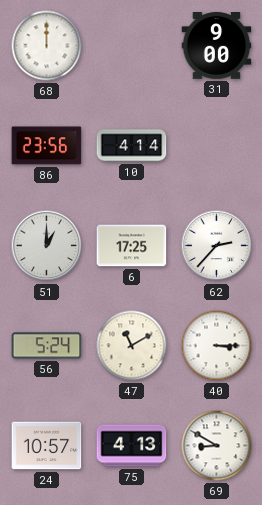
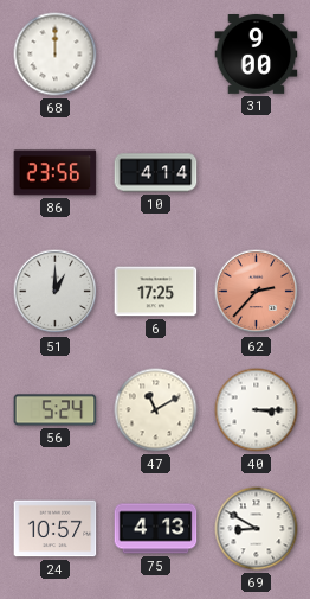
62 dial: white -> salmon (257, 292)
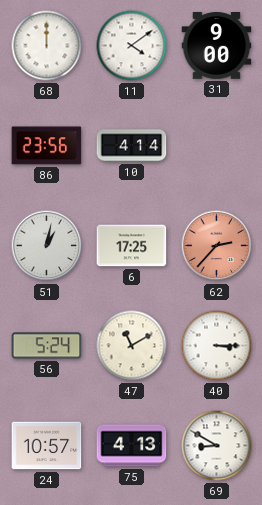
11: none -> 4:09 (132, 46)
51: 1:00 -> 1:02 (47, 246)
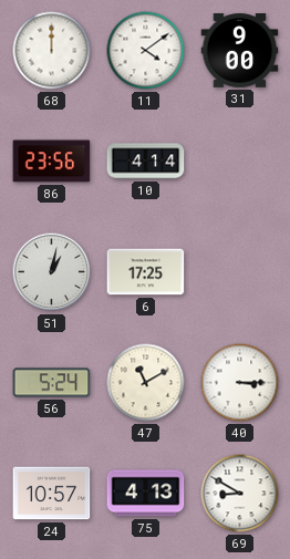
62: 2:37 -> none (217, 246)
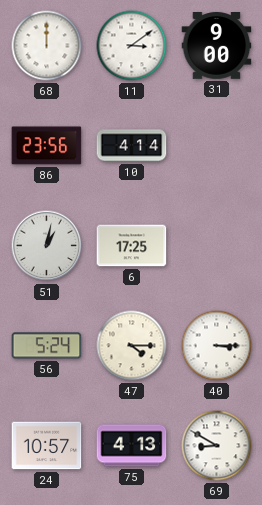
11: 4:09 -> 3:09 (132, 46)
47: 11:10 -> 4:15 (132, 346)
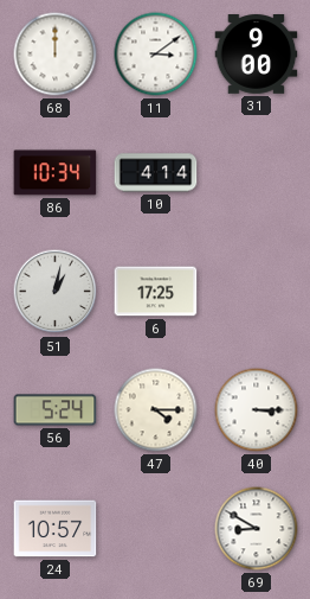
86: 23:56 -> 10:34 (56, 173)
75: 4:13 -> none (132, 446)
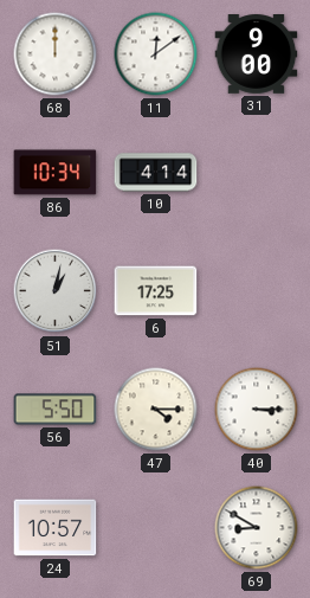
11: 3:09 -> 12:09 (156, 54)
56: 5:24 -> 5:50 (56, 410)
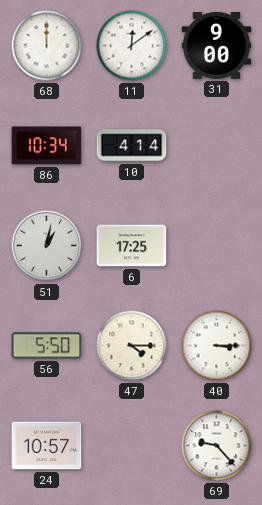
69: 8:50 -> 9:23 (217, 446)
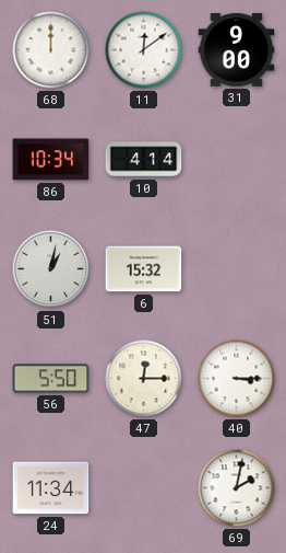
6: 17:25 -> 15:32 (144, 269)
47: 4:15 -> 12:15 (144, 379)
24: 10:57 -> 11:34 (51, 488)
69: 9:23 -> 2:02 (237, 488)
